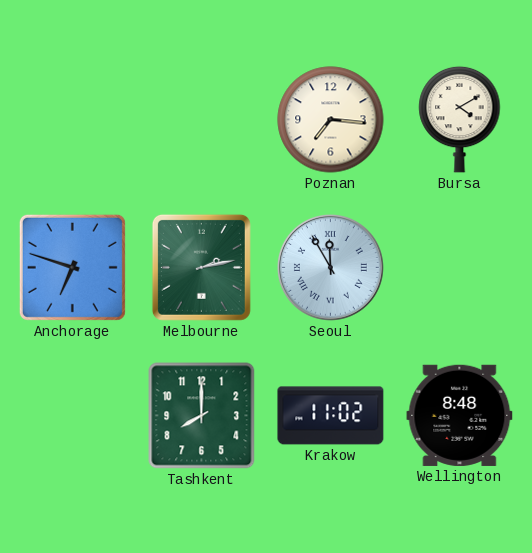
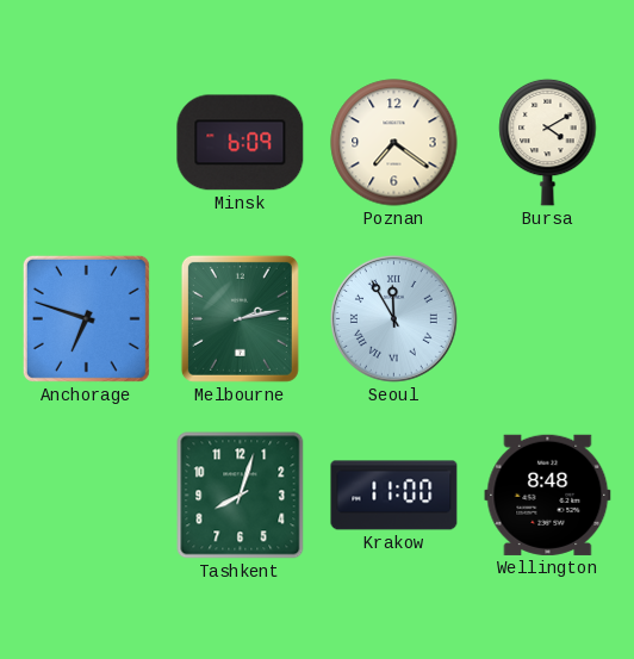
Minsk: none -> 6:09 (241, 143)
Poznan: 7:16 -> 7:21 (394, 143)
Tashkent: 8:00 -> 8:03 (241, 496)
Krakow: 11:02 -> 11:00 (394, 496)
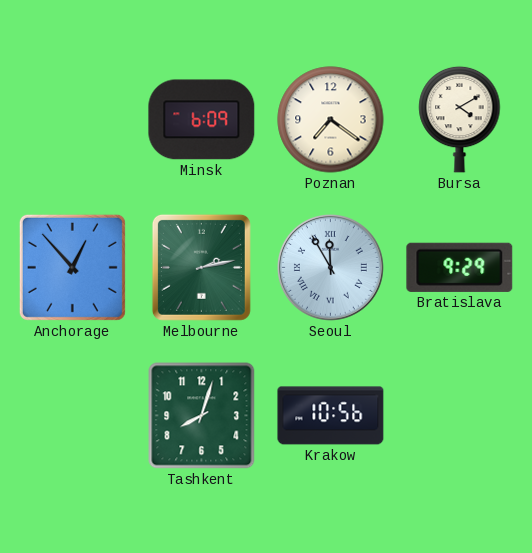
Anchorage: 6:48 -> 12:53 (72, 267)
Bratislava: none -> 9:29 (460, 267)
Krakow: 11:00 -> 10:56 (331, 416)
Wellington: 8:48 -> none (548, 495)
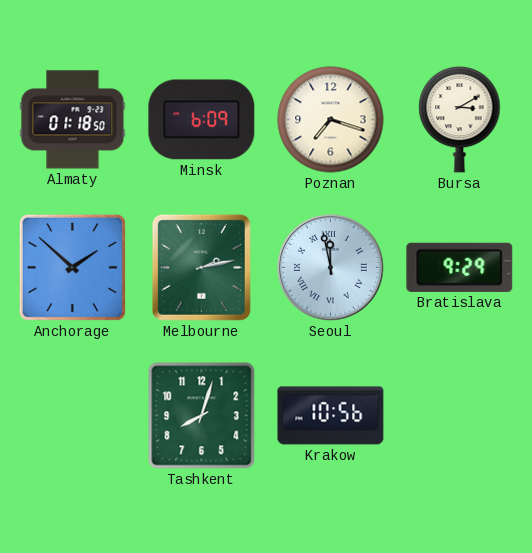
Almaty: none -> 01:18 (73, 120)
Poznan: 7:21 -> 7:18 (331, 120)
Bursa: 4:10 -> 3:10 (460, 119)
Anchorage: 12:53 -> 1:52 (72, 267)
Seoul: 11:55 -> 11:58 (330, 267)
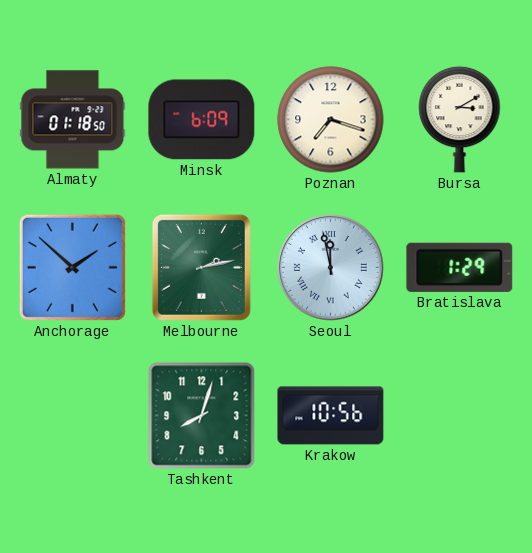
Bratislava: 9:29 -> 1:29 (460, 267)
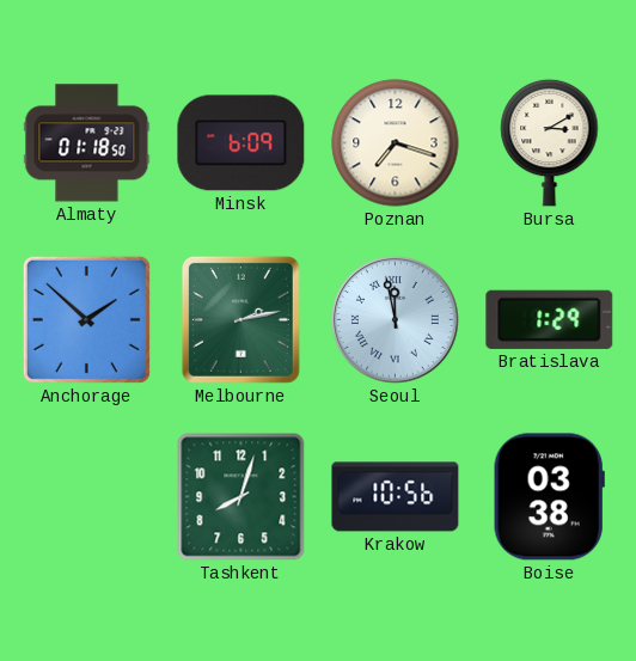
Boise: none -> 03:38 (549, 497)
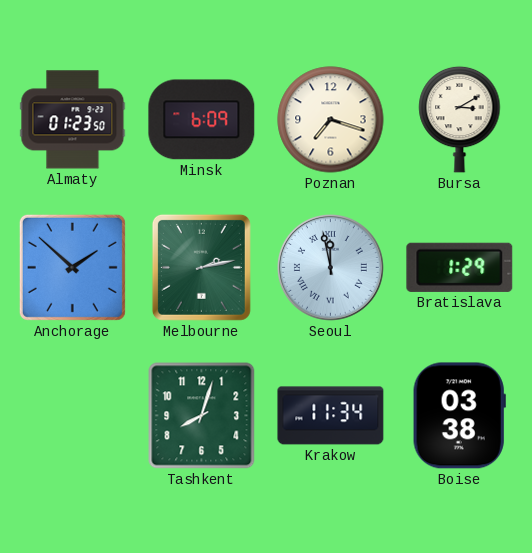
Almaty: 01:18 -> 01:23 (73, 120)
Krakow: 10:56 -> 11:34 (331, 416)
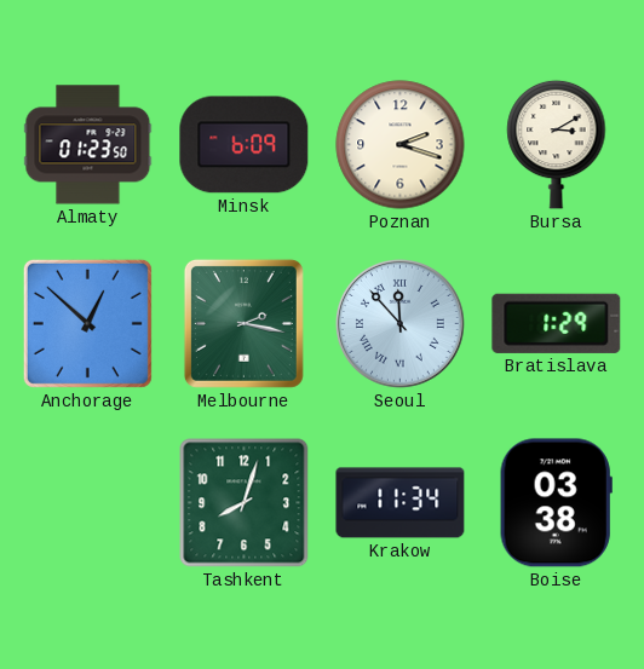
Poznan: 7:18 -> 2:18 (401, 145)
Anchorage: 1:52 -> 12:52 (87, 323)
Melbourne: 2:13 -> 2:17 (243, 323)
Seoul: 11:58 -> 11:53 (399, 323)
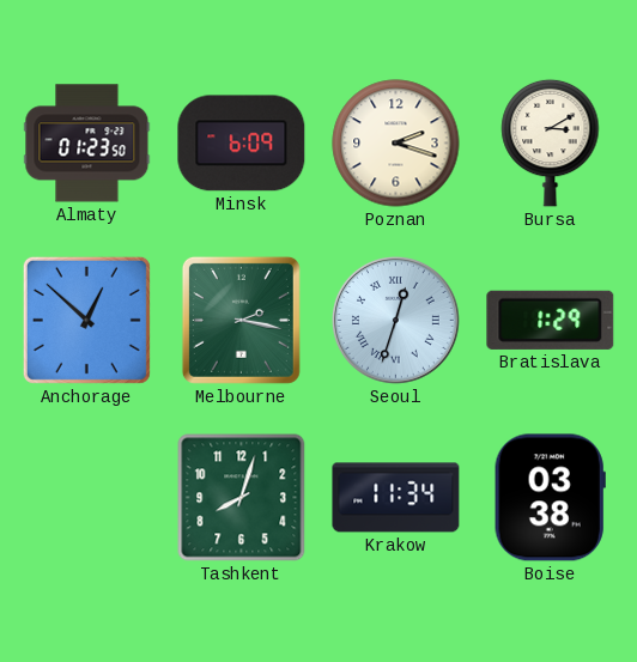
Seoul: 11:53 -> 12:33 (395, 320)
